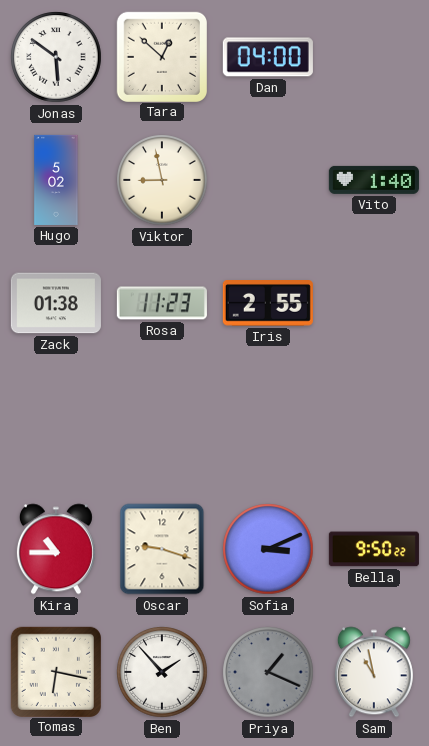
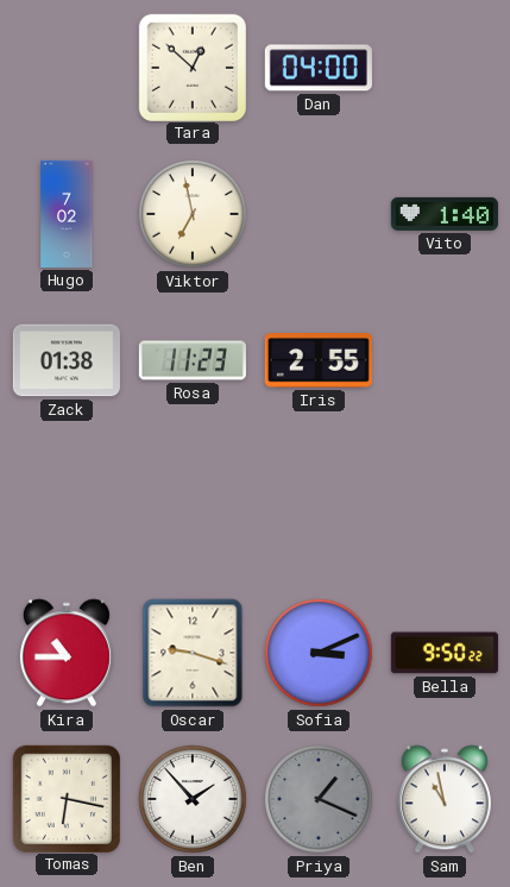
Jonas: 5:51 -> none (56, 57)
Hugo: 5:02 -> 7:02 (67, 214)
Viktor: 8:58 -> 6:58 (193, 214)
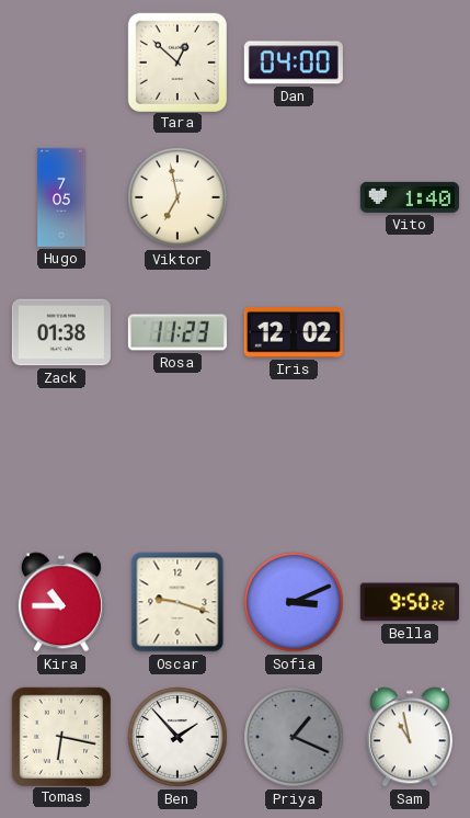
Hugo: 7:02 -> 7:05 (61, 197)
Iris: 2:55 -> 12:02 (294, 333)
